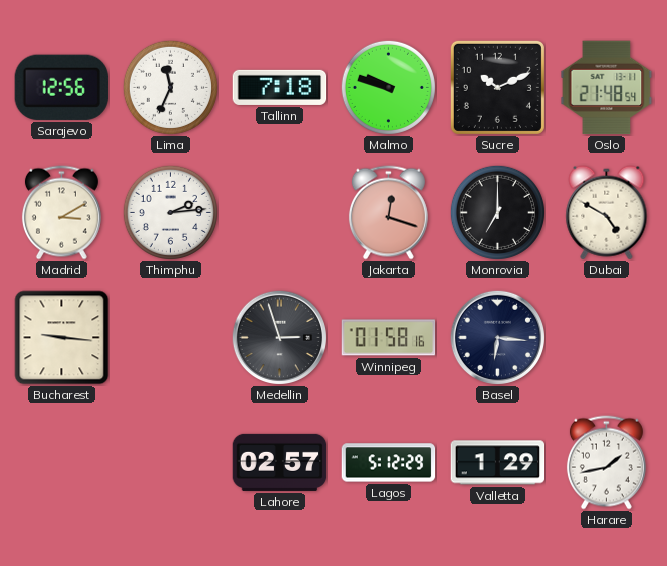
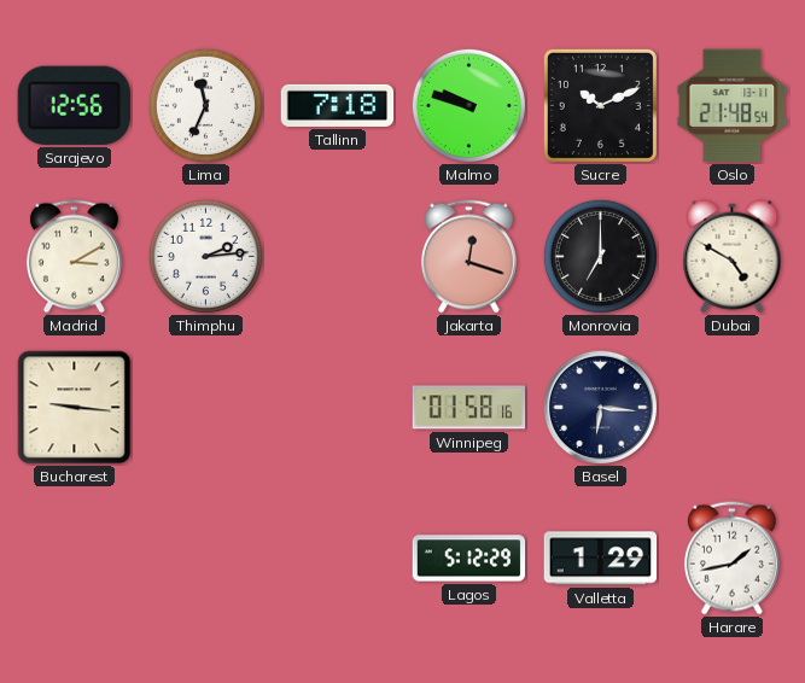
Medellin: 2:57 -> none (279, 337)
Lahore: 02:57 -> none (280, 462)
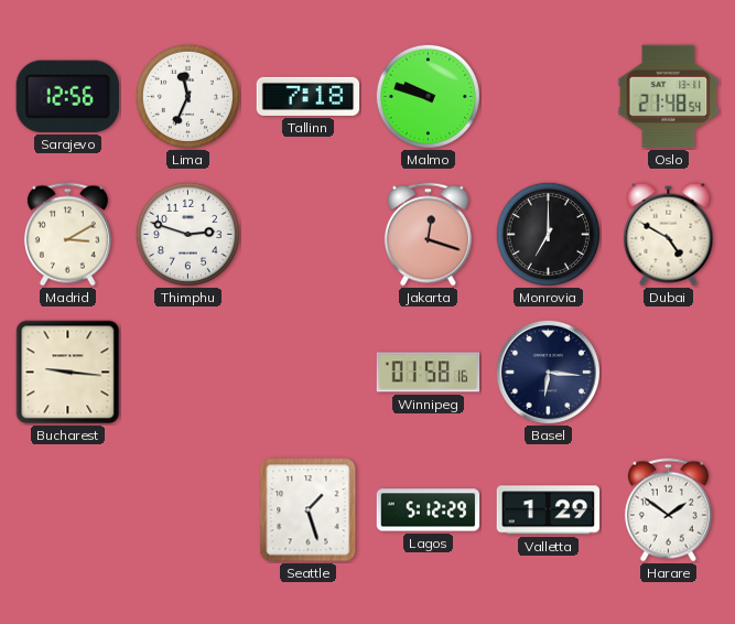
Sucre: 10:11 -> none (600, 105)
Thimphu: 2:14 -> 2:48 (187, 234)
Seattle: none -> 1:27 (309, 510)
Harare: 1:43 -> 1:51 (668, 510)
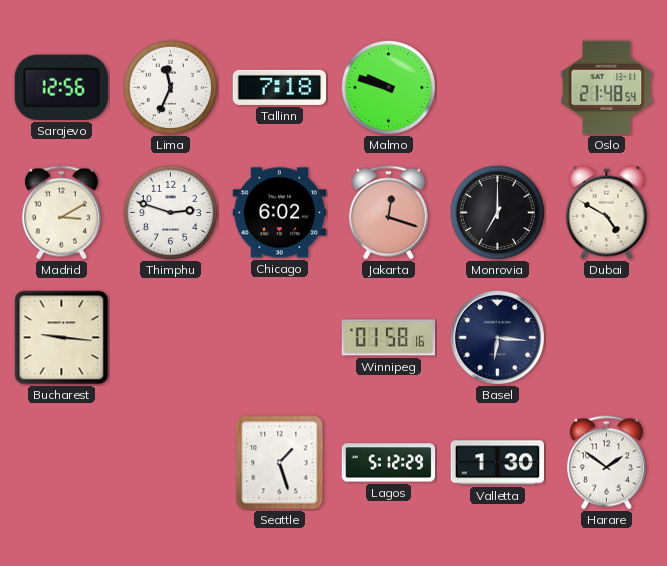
Chicago: none -> 6:02 (280, 213)
Valletta: 1:29 -> 1:30 (498, 463)
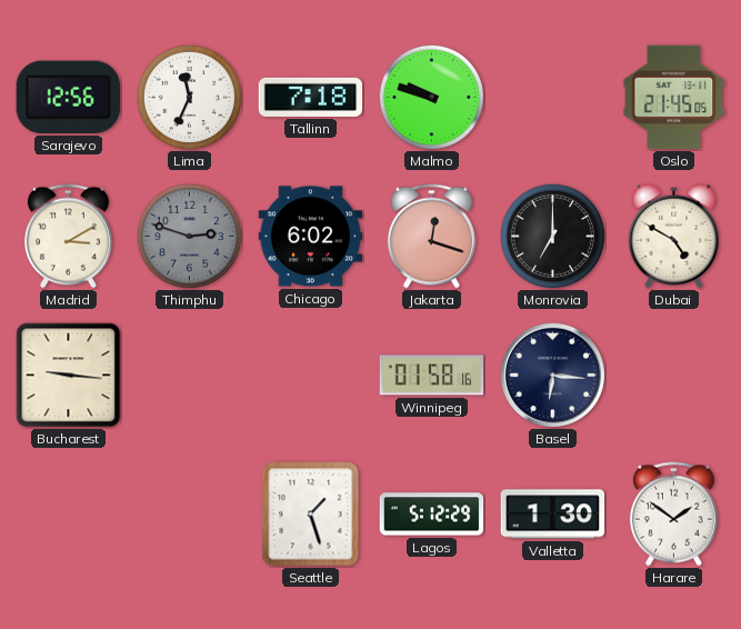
Oslo: 21:48 -> 21:45 (674, 98)
Thimphu dial: white -> grey (189, 236)
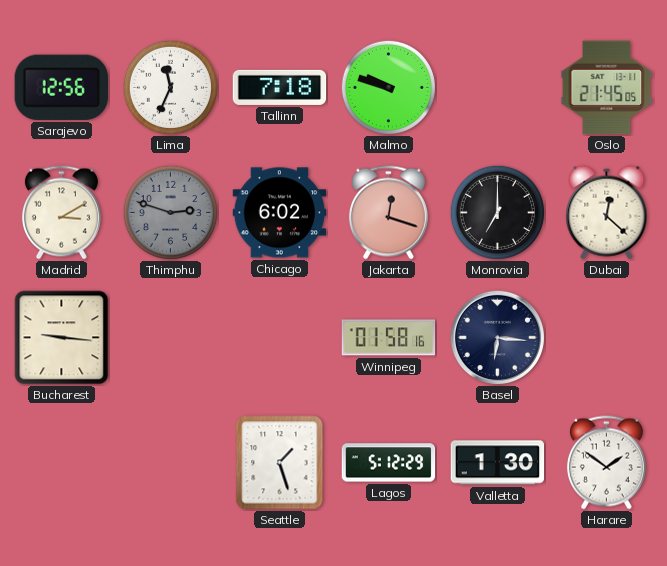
Dubai: 4:50 -> 12:22 (607, 213)
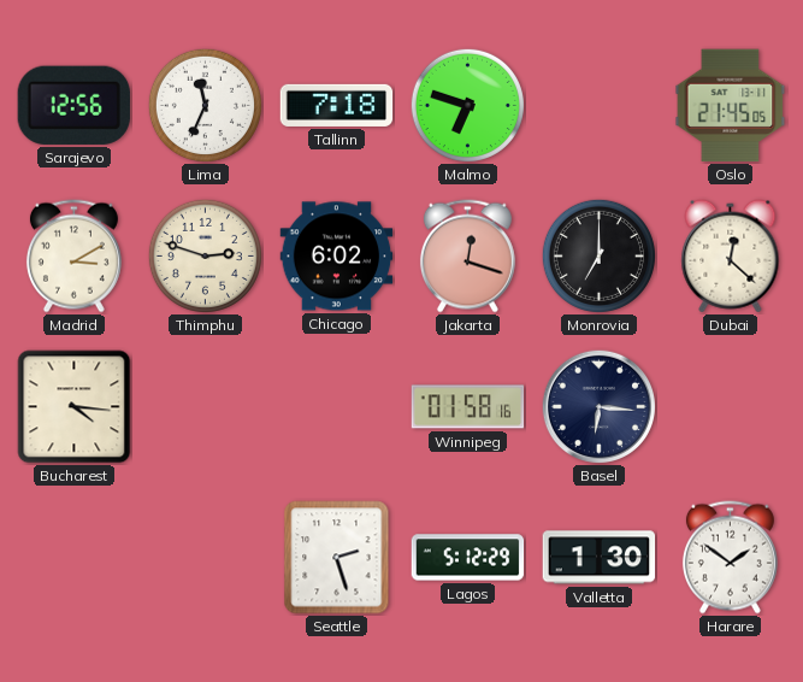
Malmo: 9:48 -> 6:48 (467, 105)
Thimphu dial: grey -> cream (205, 255)
Bucharest: 9:16 -> 4:16 (75, 407)
Seattle: 1:27 -> 2:27 (337, 558)
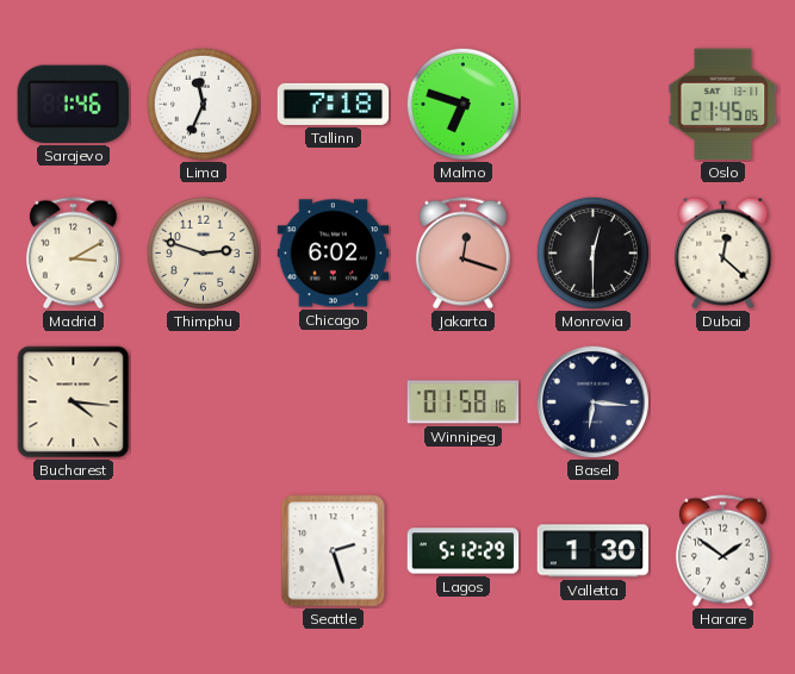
Sarajevo: 12:56 -> 1:46 (73, 104)
Monrovia: 7:00 -> 12:30 (592, 252)
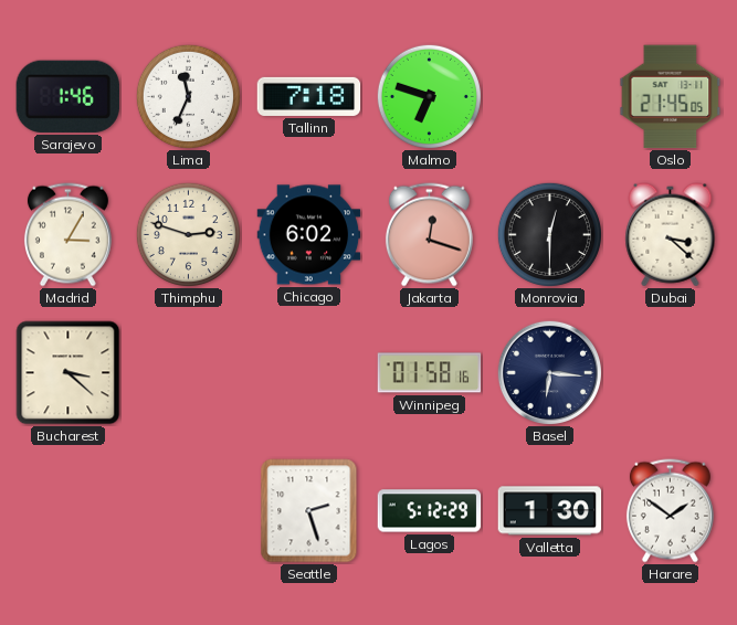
Madrid: 3:10 -> 3:05 (67, 235)
Dubai: 12:22 -> 3:22 (671, 235)
Bucharest: 4:16 -> 3:22 (69, 373)
